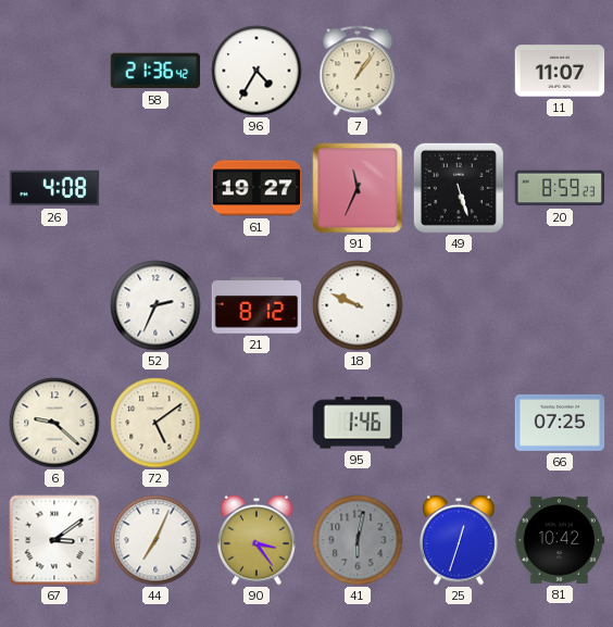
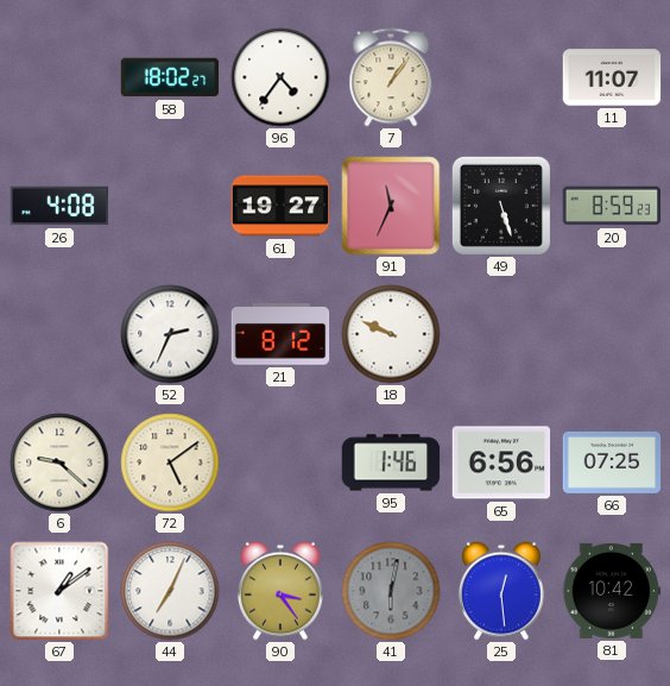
58: 21:36 -> 18:02 (170, 77)
96: 4:35 -> 4:36 (280, 77)
65: none -> 6:56 (501, 462)
67: 3:09 -> 1:09 (59, 591)
25: 12:33 -> 12:29 (501, 591)
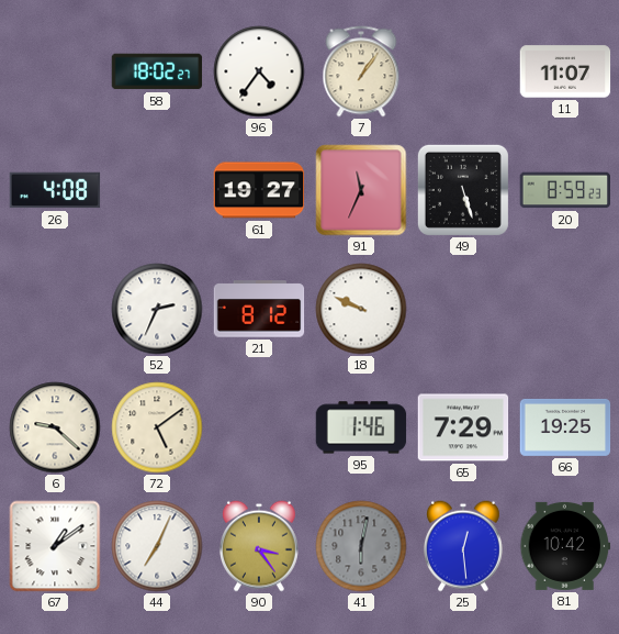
65: 6:56 -> 7:29 (463, 427)
66: 07:25 -> 19:25 (565, 427)
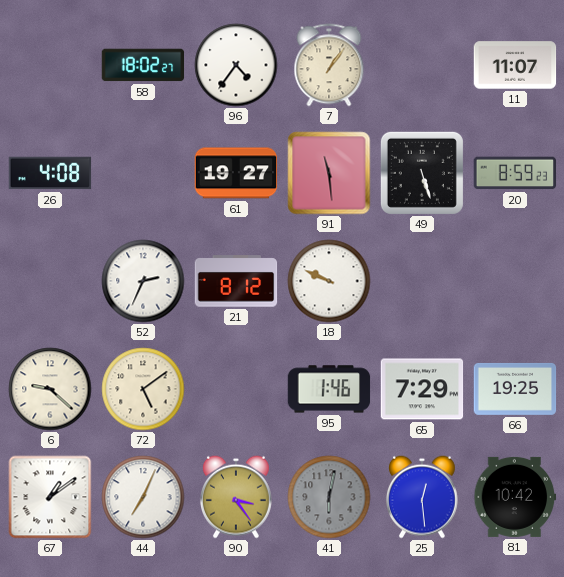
91: 11:34 -> 11:29 (329, 173)
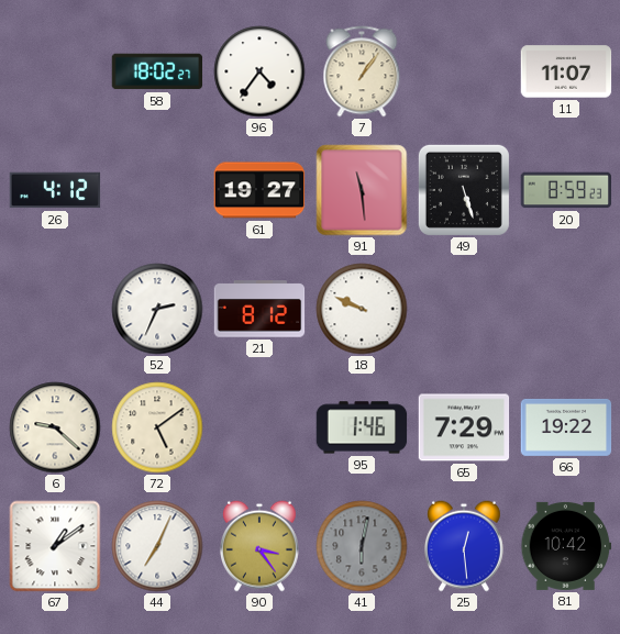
26: 4:08 -> 4:12 (55, 190)
66: 19:25 -> 19:22 (566, 427)
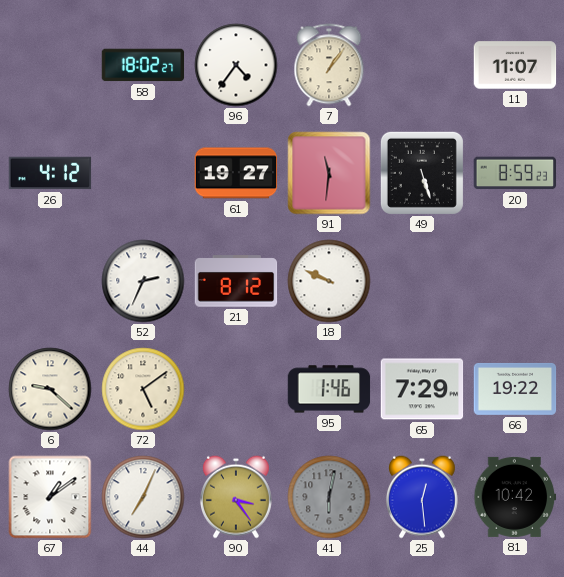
91: 11:29 -> 11:31 (329, 173)
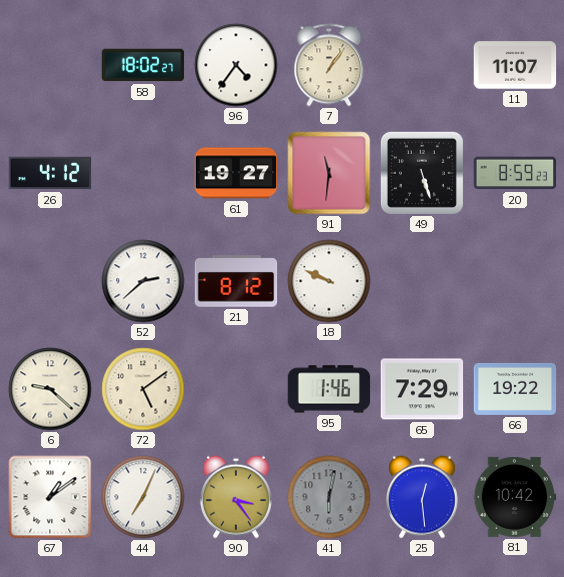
52: 2:34 -> 2:38 (143, 281)
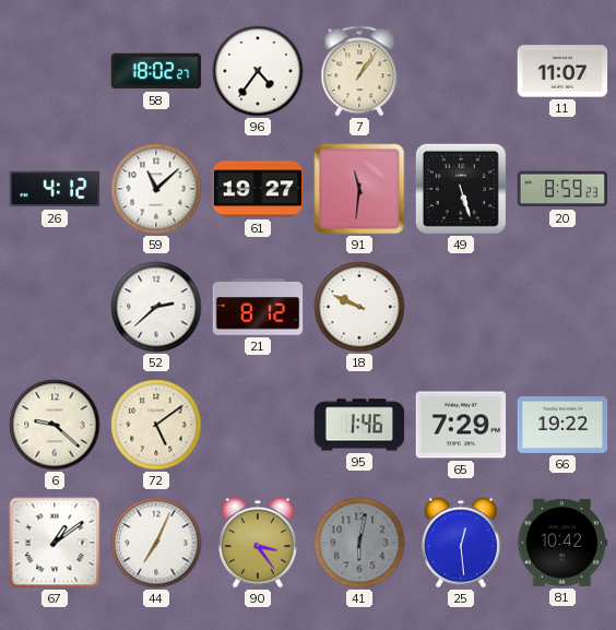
59: none -> 11:08 (156, 189)
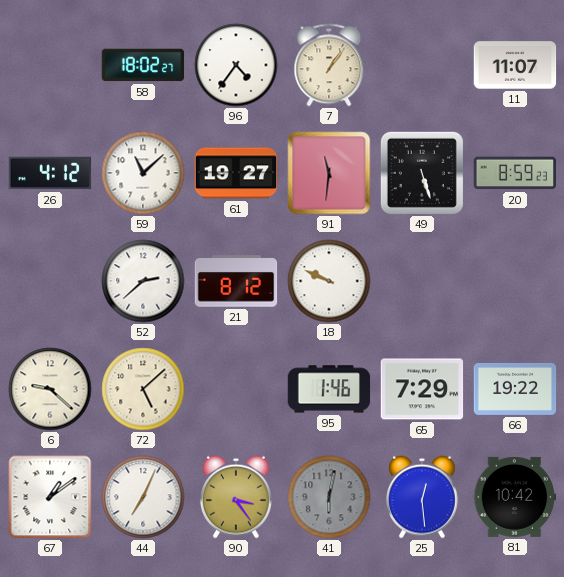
72: 5:09 -> 5:08 (143, 389)
